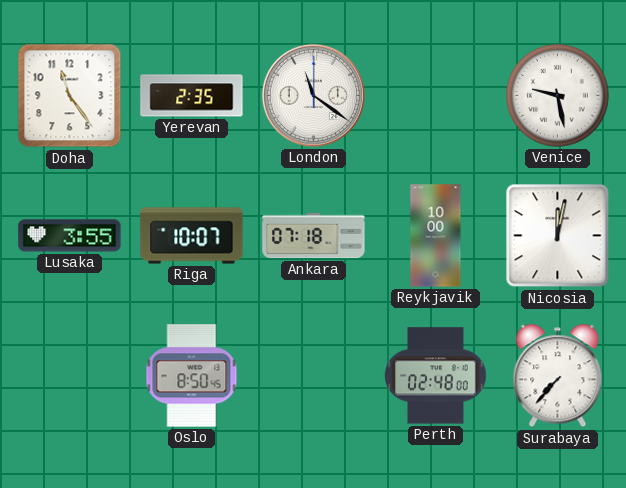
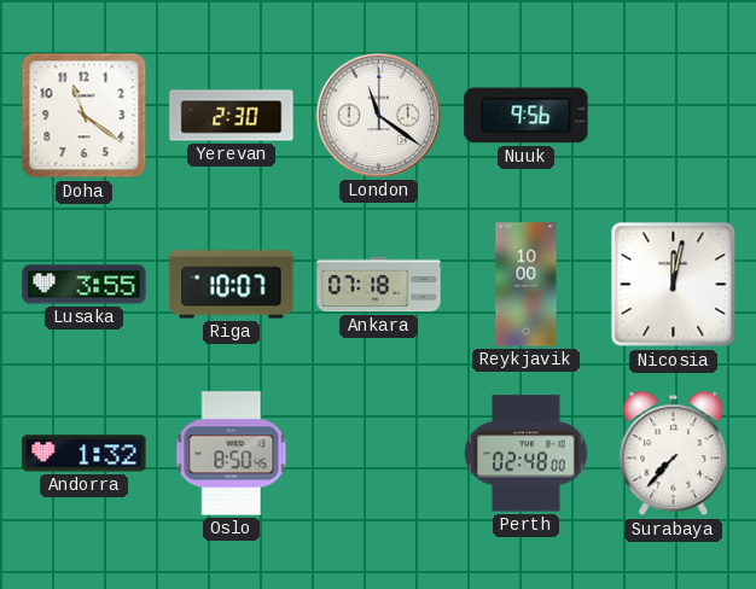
Doha: 11:24 -> 11:21 (85, 116)
Yerevan: 2:35 -> 2:30 (232, 116)
Nuuk: none -> 9:56 (527, 116)
Venice: 9:28 -> none (558, 96)
Andorra: none -> 1:32 (85, 454)
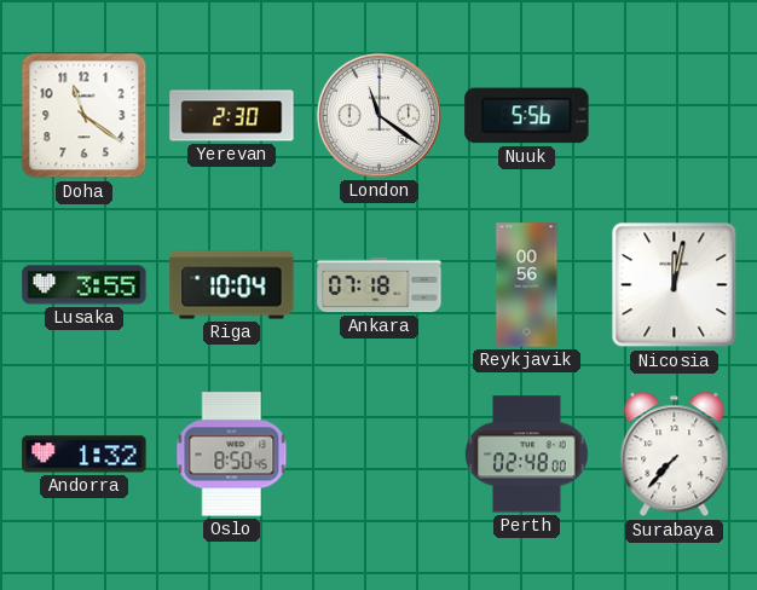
Nuuk: 9:56 -> 5:56 (527, 116)
Riga: 10:07 -> 10:04 (232, 285)
Reykjavik: 10:00 -> 00:56 (527, 285)
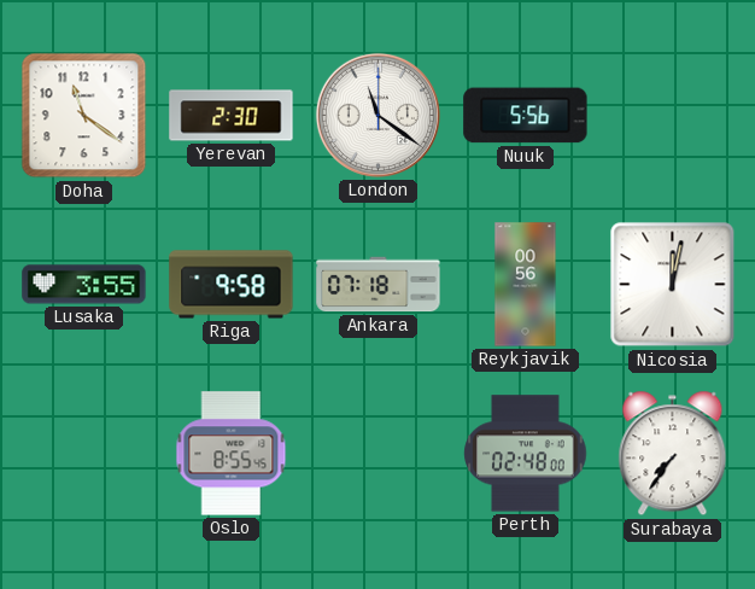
Riga: 10:04 -> 9:58 (232, 285)
Andorra: 1:32 -> none (85, 455)
Oslo: 8:50 -> 8:55 (232, 454)
Surabaya: 7:37 -> 7:36 (673, 454)
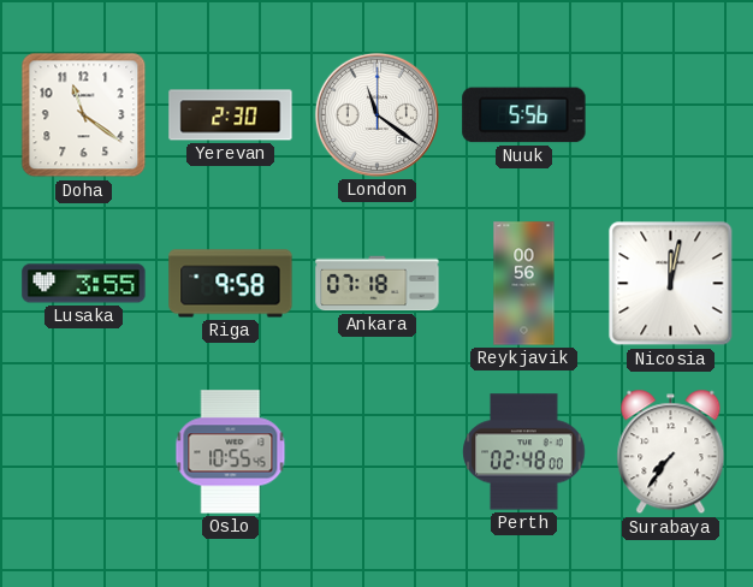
Oslo: 8:55 -> 10:55 (231, 452)
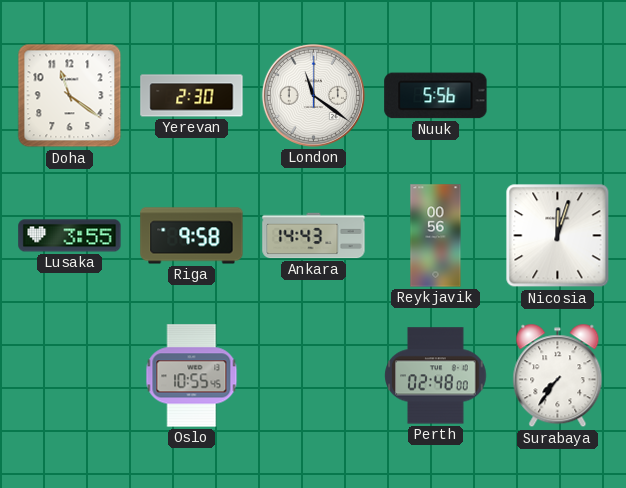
Ankara: 07:18 -> 14:43 (314, 236)
Nicosia: 12:02 -> 12:03 (558, 236)
